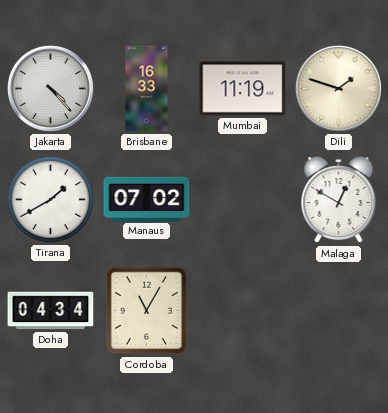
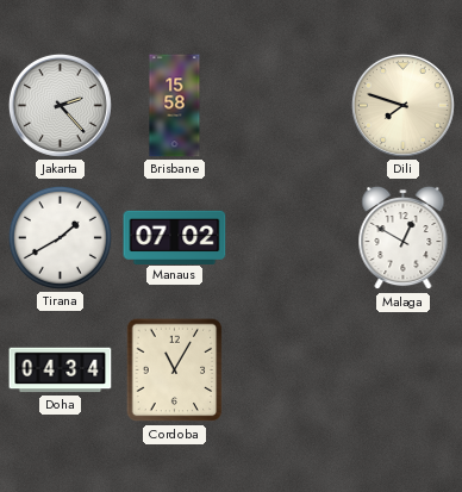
Jakarta: 4:23 -> 2:23 (60, 105)
Brisbane: 16:33 -> 15:58 (175, 106)
Mumbai: 11:19 -> none (243, 89)
Dili: 1:48 -> 7:48 (402, 105)
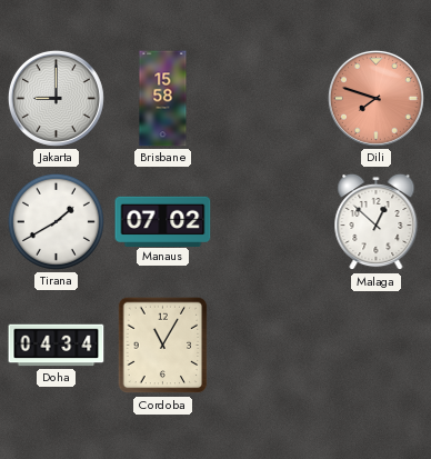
Jakarta: 2:23 -> 9:00 (56, 98)
Dili dial: cream -> salmon (375, 98)
Malaga: 12:50 -> 12:52 (377, 222)
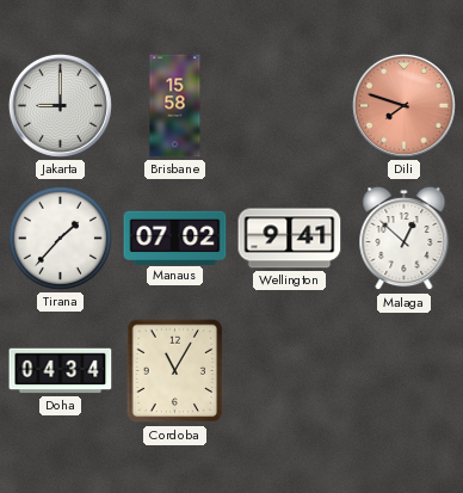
Tirana: 1:40 -> 1:37 (60, 238)
Wellington: none -> 9:41 (290, 239)
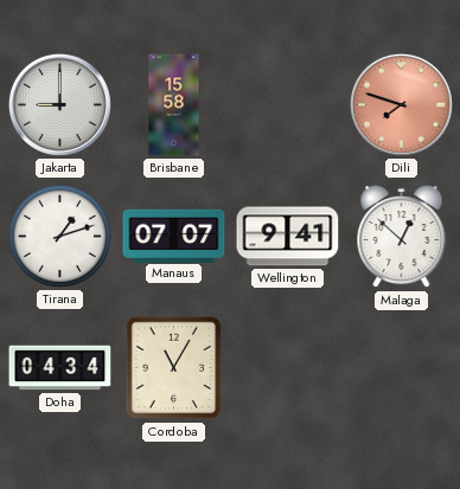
Tirana: 1:37 -> 1:12 (59, 236)
Manaus: 07:02 -> 07:07 (174, 236)
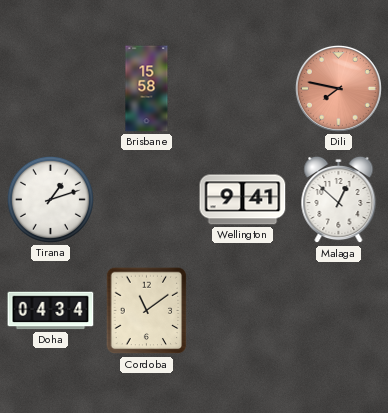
Jakarta: 9:00 -> none (59, 104)
Dili: 7:48 -> 7:47 (338, 88)
Manaus: 07:07 -> none (174, 236)
Cordoba: 11:05 -> 11:09 (147, 311)
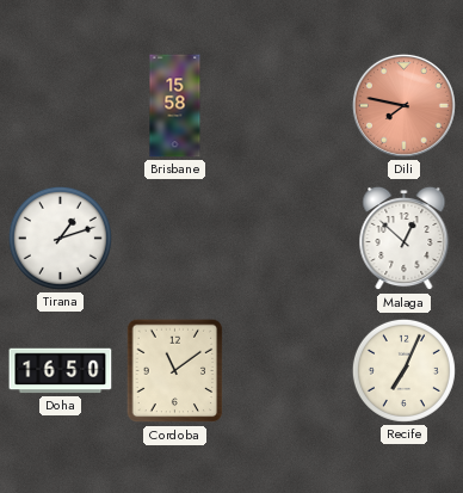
Wellington: 9:41 -> none (243, 200)
Doha: 04:34 -> 16:50 (61, 371)
Recife: none -> 7:04 (403, 370)
